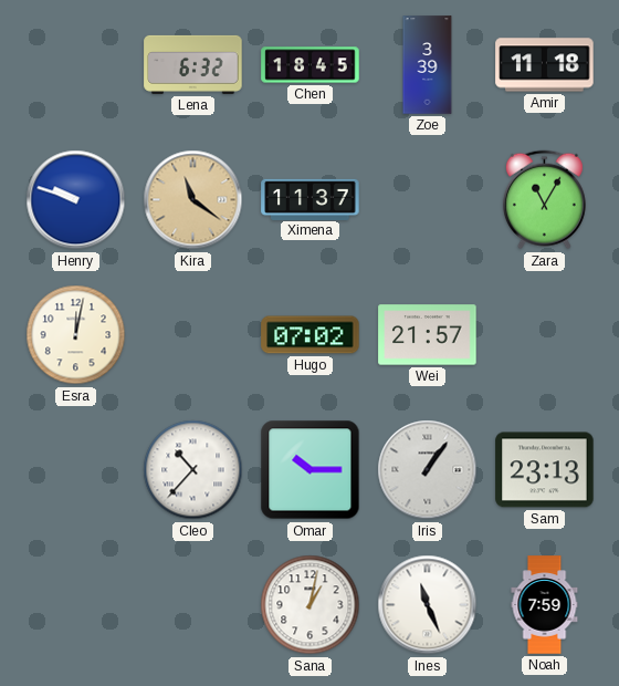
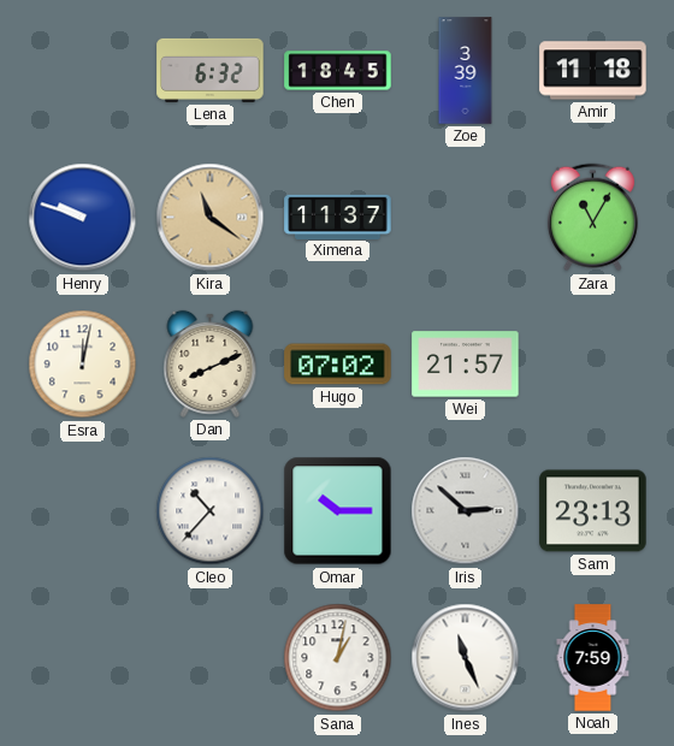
Dan: none -> 8:11 (211, 363)
Iris: 1:06 -> 2:52 (466, 511)
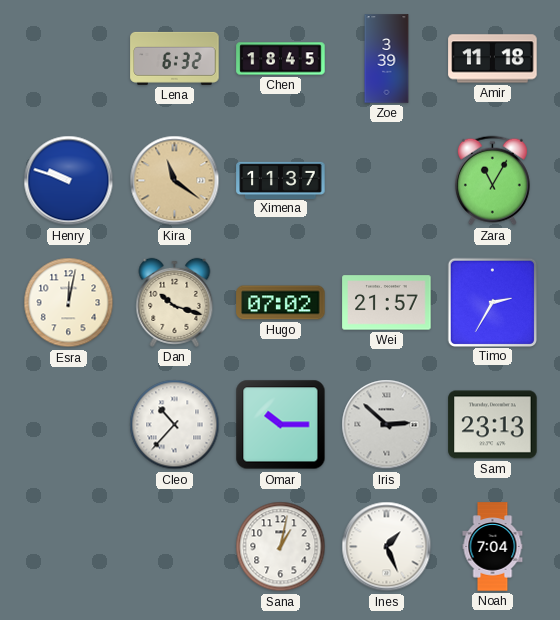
Dan: 8:11 -> 10:18 (175, 302)
Timo: none -> 2:35 (492, 302)
Ines: 11:26 -> 1:26 (387, 547)
Noah: 7:59 -> 7:04 (493, 547)
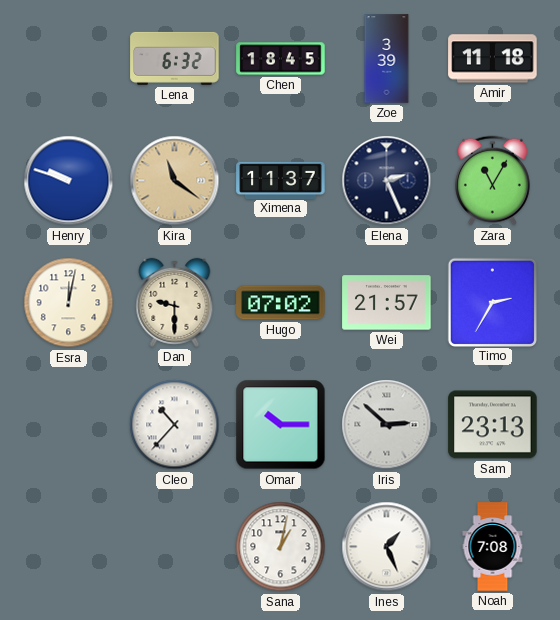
Elena: none -> 2:26 (387, 181)
Dan: 10:18 -> 9:30 (175, 302)
Noah: 7:04 -> 7:08 (493, 547)
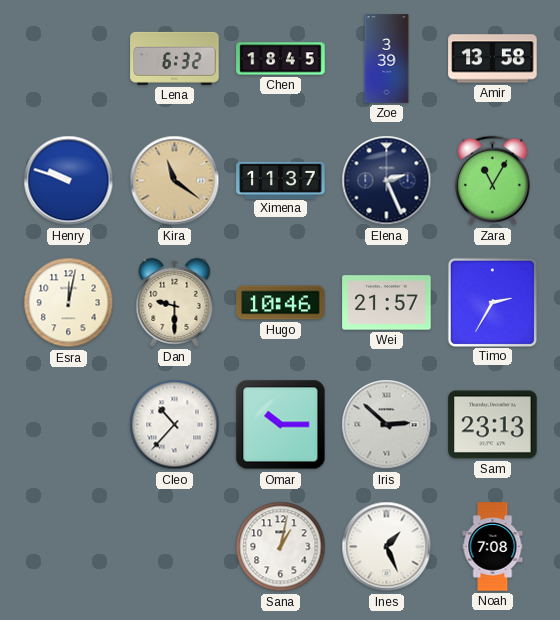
Amir: 11:18 -> 13:58 (493, 59)
Hugo: 07:02 -> 10:46 (281, 303)
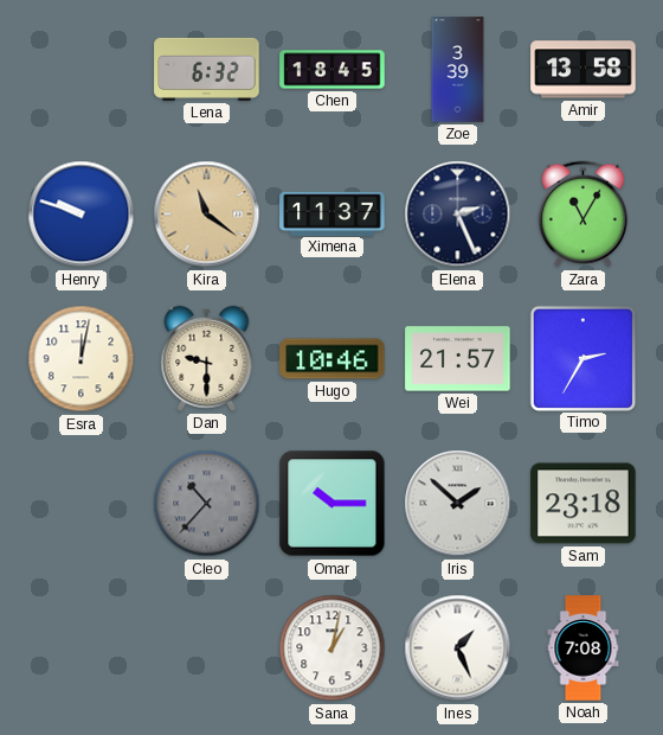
Cleo dial: white -> grey (207, 504)
Iris: 2:52 -> 1:52 (458, 504)
Sam: 23:13 -> 23:18 (584, 504)
